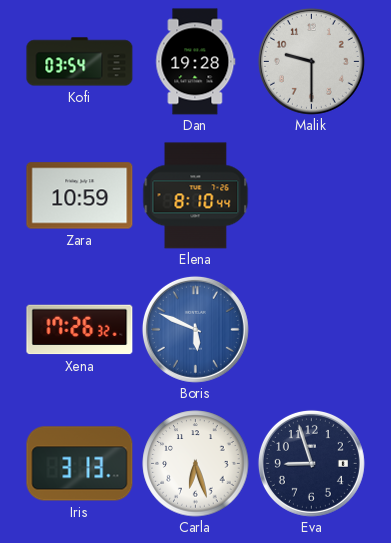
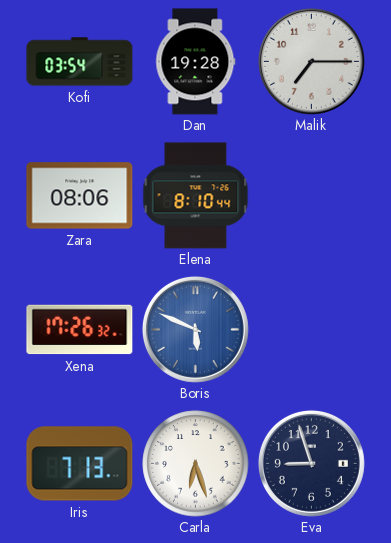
Malik: 9:30 -> 7:15 (311, 61)
Zara: 10:59 -> 08:06 (80, 196)
Iris: 3:13 -> 7:13 (80, 464)
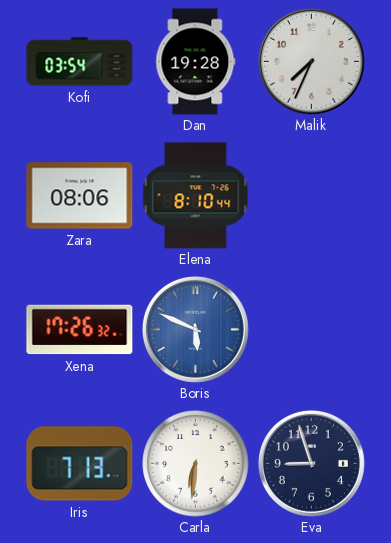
Malik: 7:15 -> 7:34 (311, 61)
Carla: 6:27 -> 6:31 (196, 464)
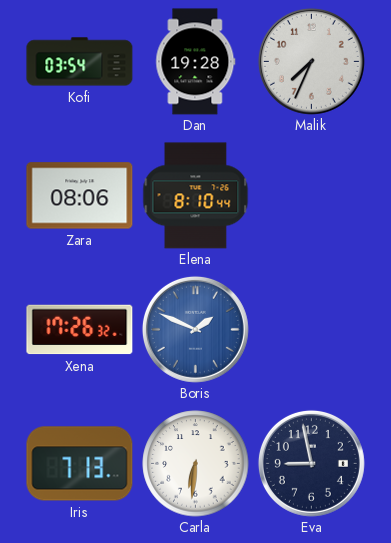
Boris: 5:49 -> 1:49 (195, 329)
Eva: 8:57 -> 8:58 (311, 463)
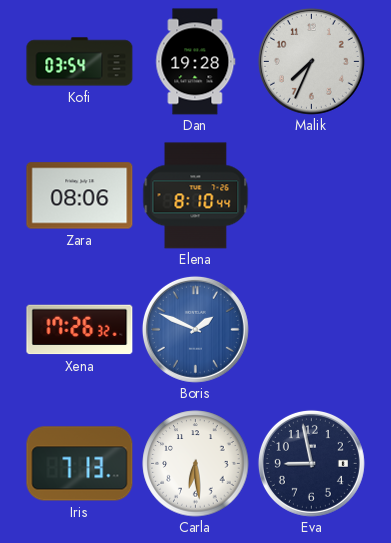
Carla: 6:31 -> 6:29 (196, 464)
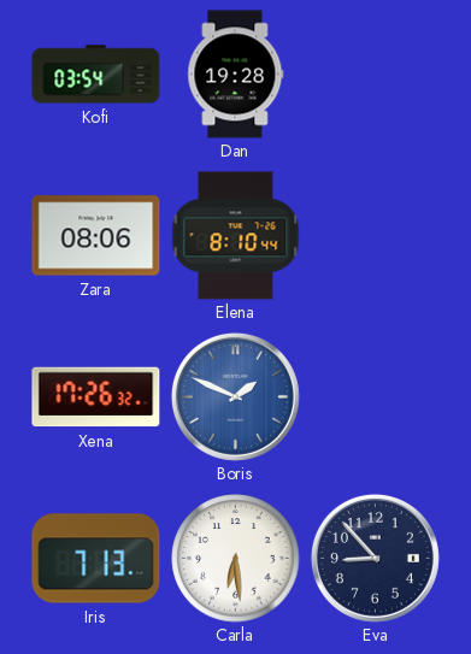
Malik: 7:34 -> none (311, 61)
Eva: 8:58 -> 8:53 (375, 558)
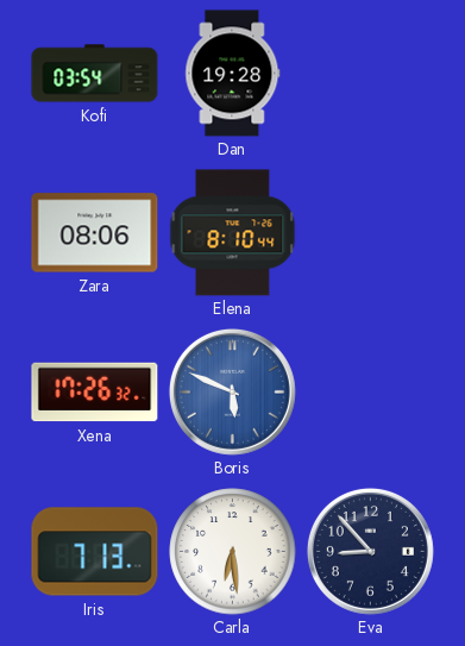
Boris: 1:49 -> 5:49 (232, 391)
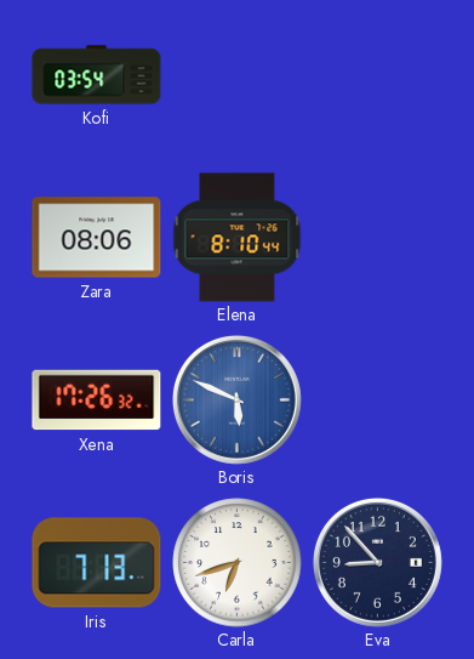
Dan: 19:28 -> none (233, 74)
Carla: 6:29 -> 6:42 (238, 563)
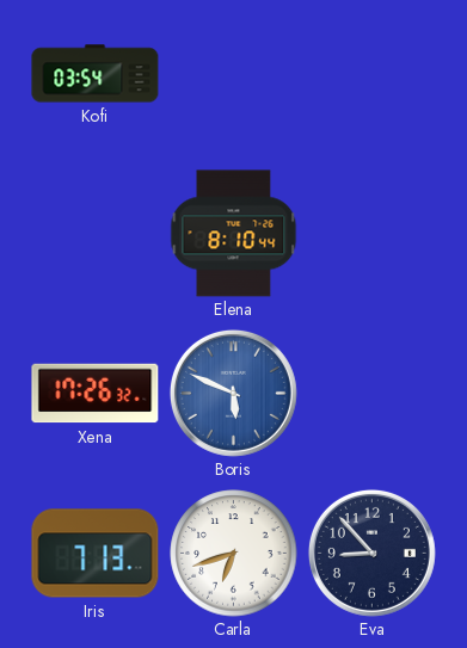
Zara: 08:06 -> none (97, 238)
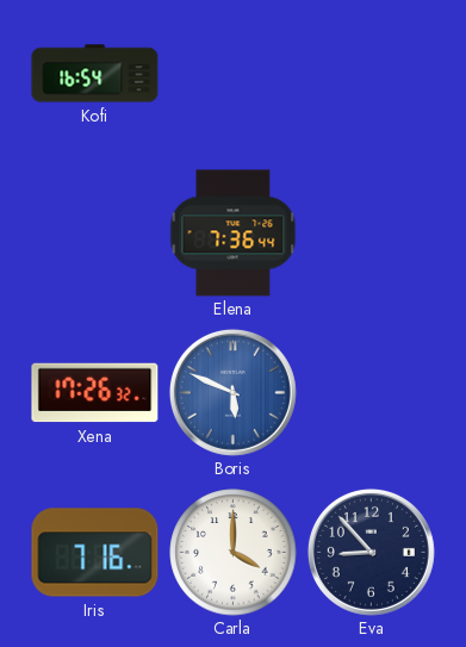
Kofi: 03:54 -> 16:54 (95, 74)
Elena: 8:10 -> 7:36 (234, 234)
Iris: 7:13 -> 7:16 (95, 553)
Carla: 6:42 -> 4:00 (234, 553)
